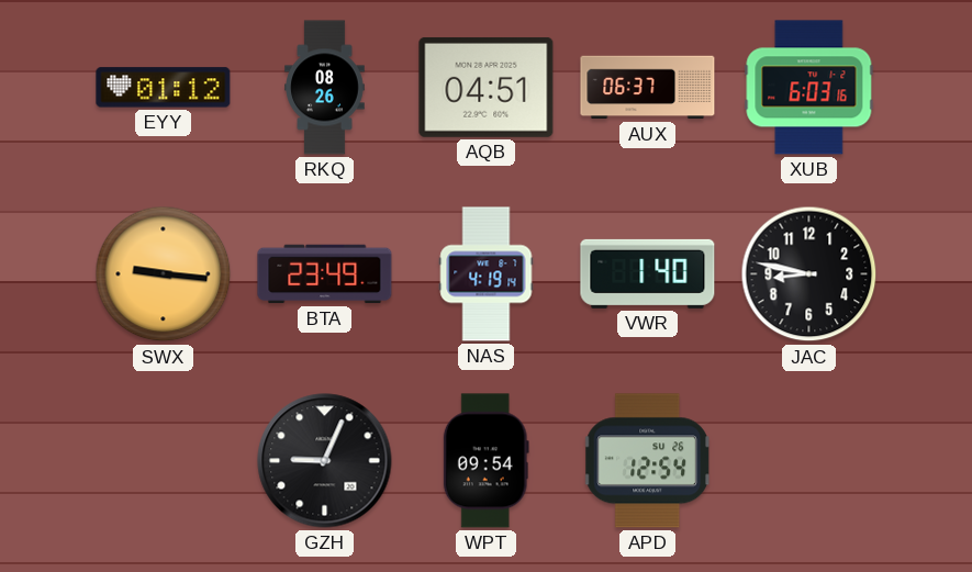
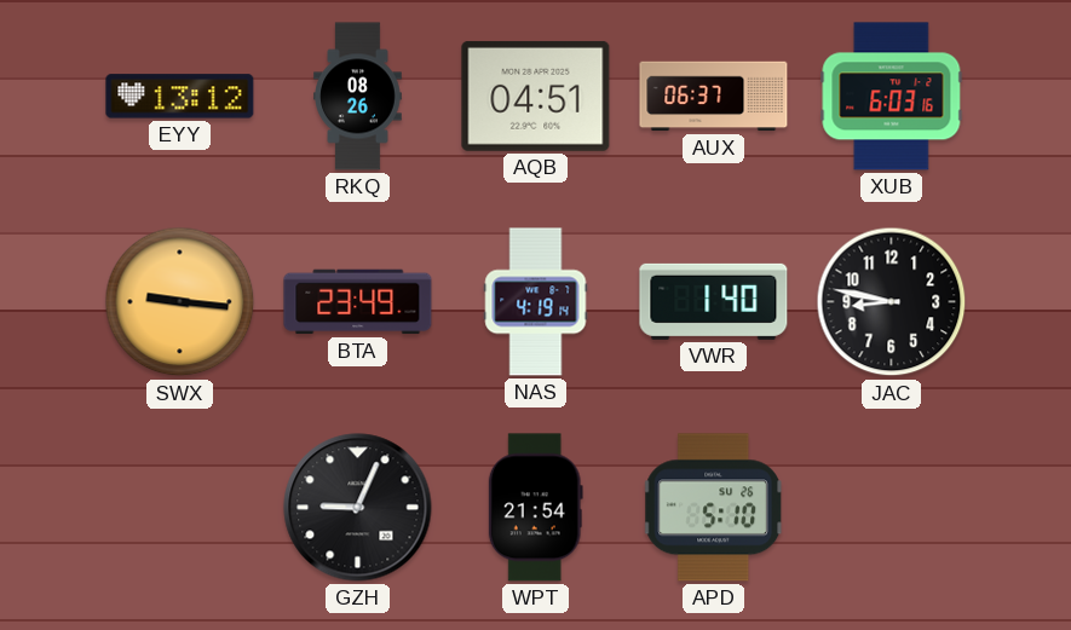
EYY: 01:12 -> 13:12 (180, 97)
WPT: 09:54 -> 21:54 (535, 508)
APD: 12:54 -> 5:10 (713, 508)
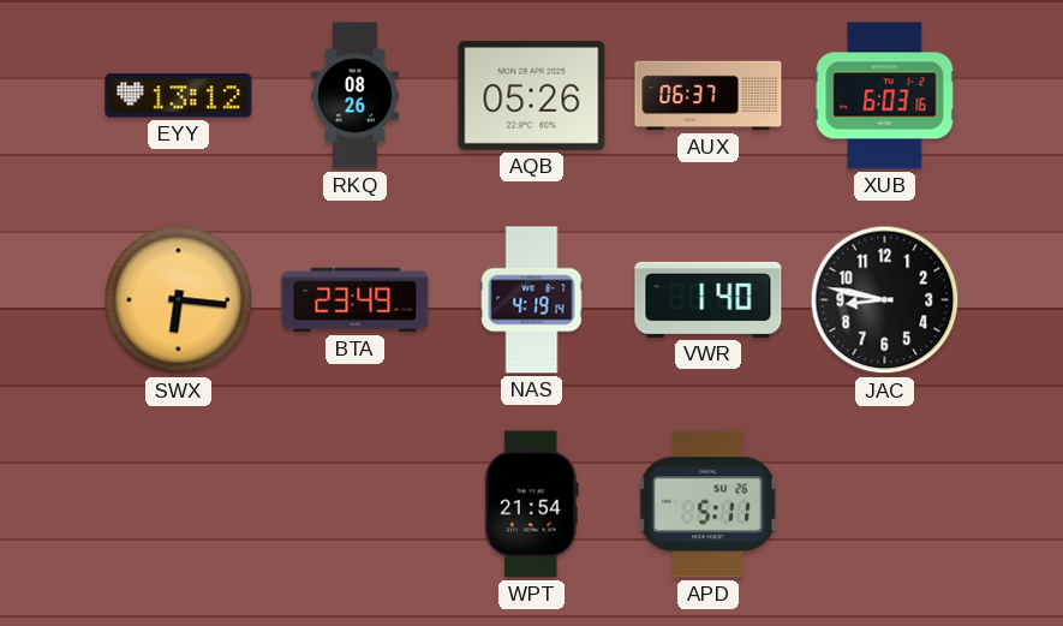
AQB: 04:51 -> 05:26 (532, 95)
SWX: 9:16 -> 6:16 (179, 300)
GZH: 9:04 -> none (358, 508)
APD: 5:10 -> 5:11 (707, 505)
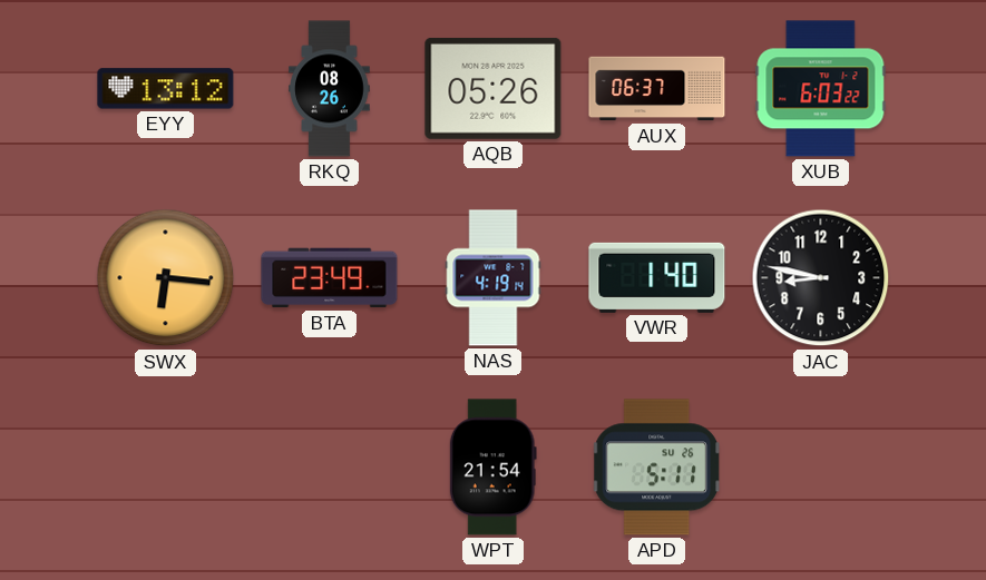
XUB: 6:03:16 -> 6:03:22 (821, 89)
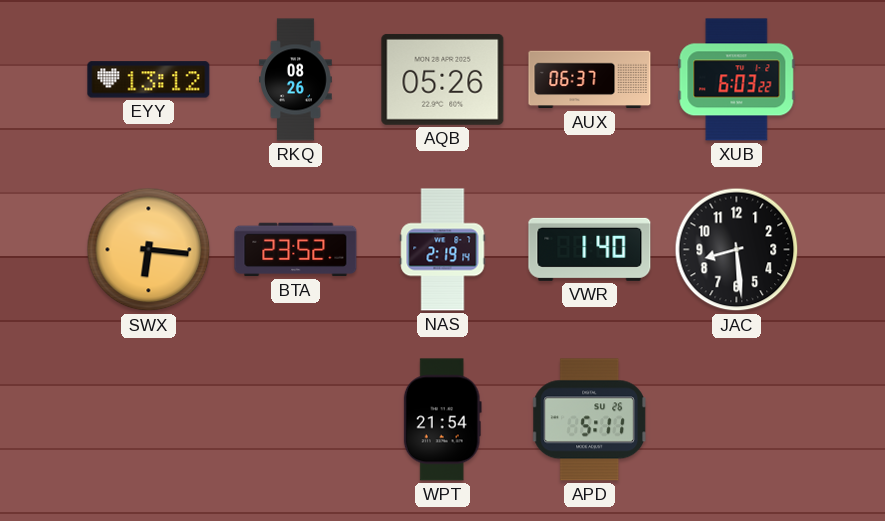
BTA: 23:49 -> 23:52 (296, 250)
NAS: 4:19 -> 2:19 (443, 250)
JAC: 8:47 -> 8:29 (737, 250)
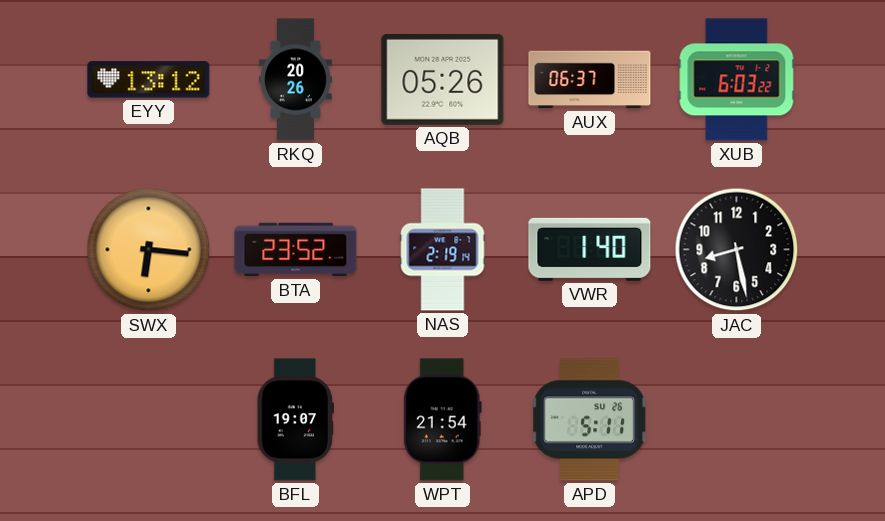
RKQ: 08:26 -> 20:26 (296, 80)
JAC: 8:29 -> 8:28 (737, 250)
BFL: none -> 19:07 (295, 420)
